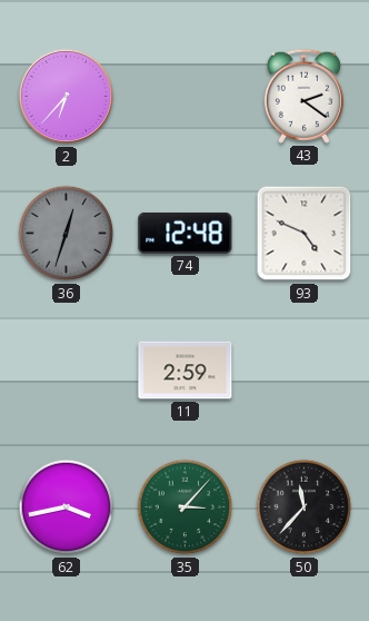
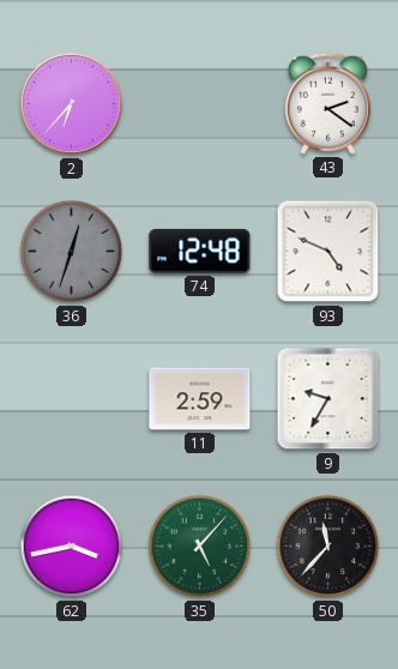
9: none -> 9:35 (328, 399)
35: 3:07 -> 5:07 (200, 547)
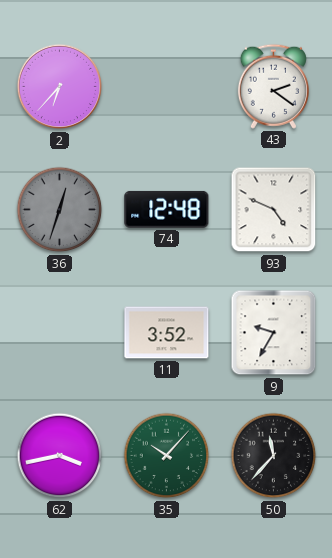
11: 2:59 -> 3:52 (167, 333)
35: 5:07 -> 10:07 (167, 456)
